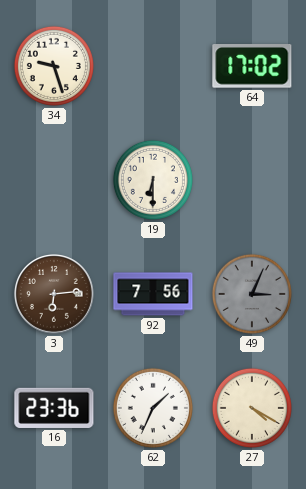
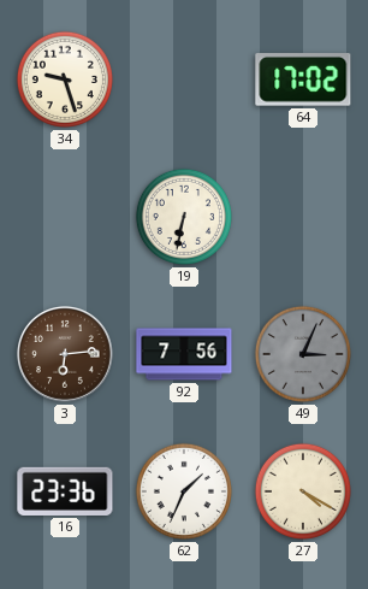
19: 6:30 -> 6:32 (184, 217)
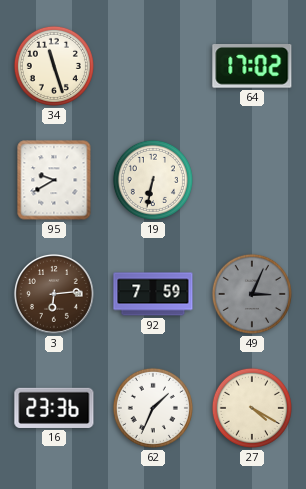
34: 9:27 -> 11:27 (54, 66)
95: none -> 9:40 (54, 180)
92: 7:56 -> 7:59 (153, 294)
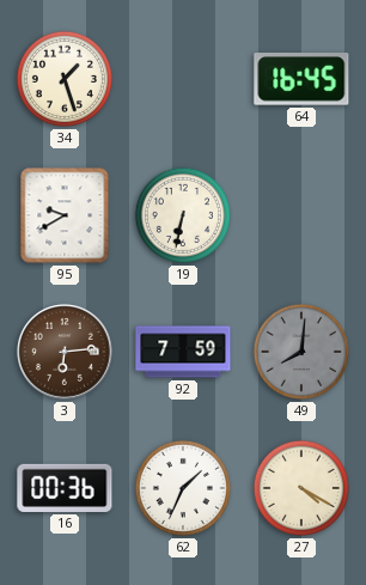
34: 11:27 -> 1:27 (65, 79)
64: 17:02 -> 16:45 (301, 80)
49: 3:04 -> 8:01 (301, 352)
16: 23:36 -> 00:36 (65, 488)
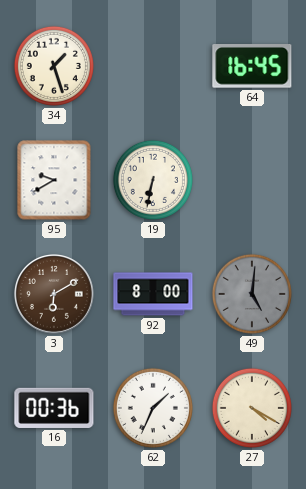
3: 6:14 -> 6:10 (54, 294)
92: 7:59 -> 8:00 (153, 294)
49: 8:01 -> 5:01 (252, 294)
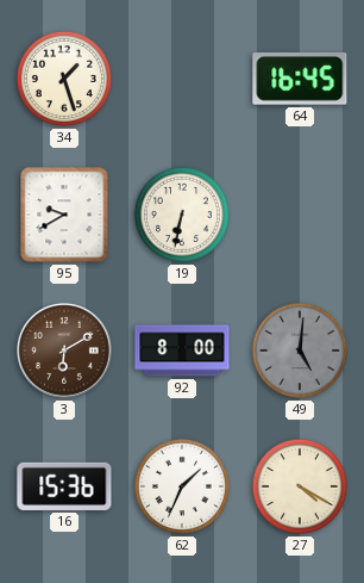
16: 00:36 -> 15:36 (64, 486)
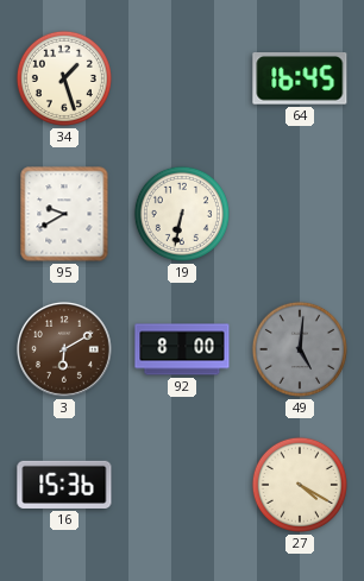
62: 1:34 -> none (182, 486)
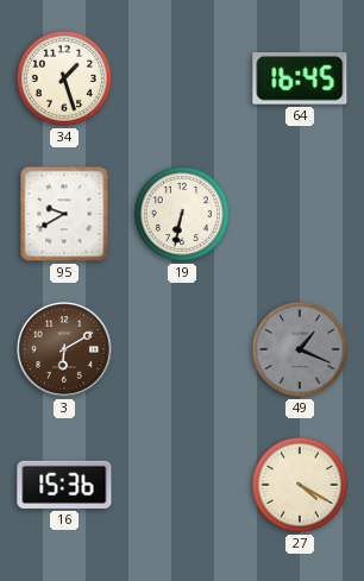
92: 8:00 -> none (182, 349)
49: 5:01 -> 1:19 (300, 349)
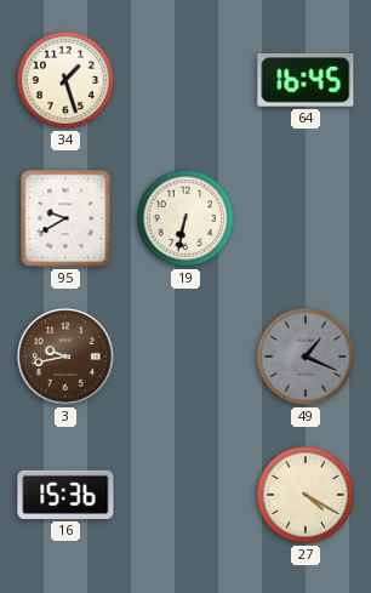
3: 6:10 -> 9:43 (65, 357)
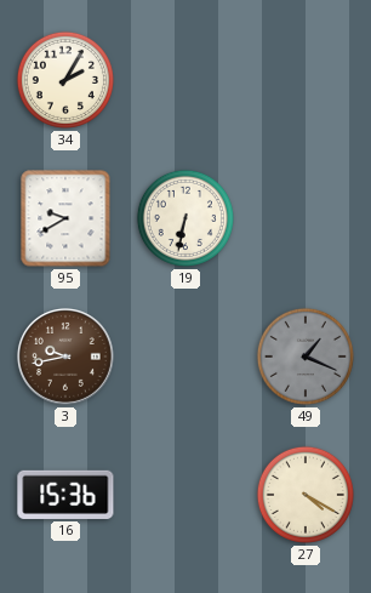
34: 1:27 -> 2:05 (65, 80)
64: 16:45 -> none (306, 81)
